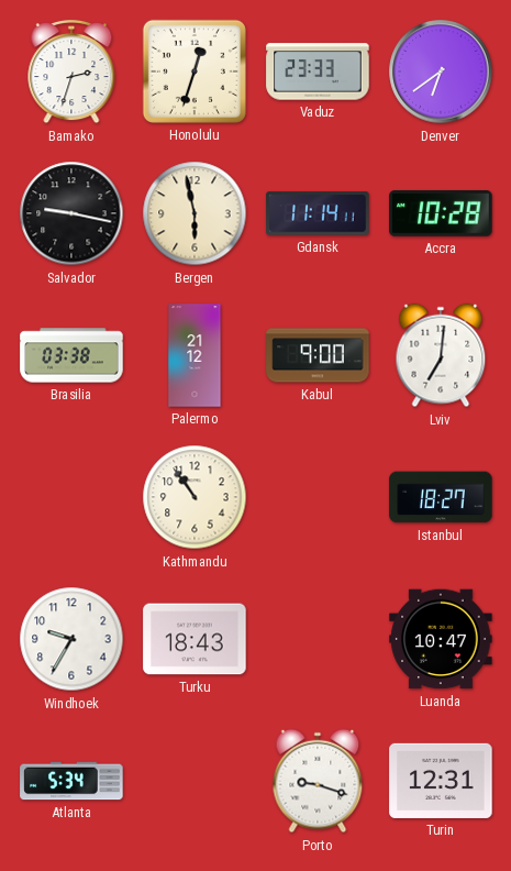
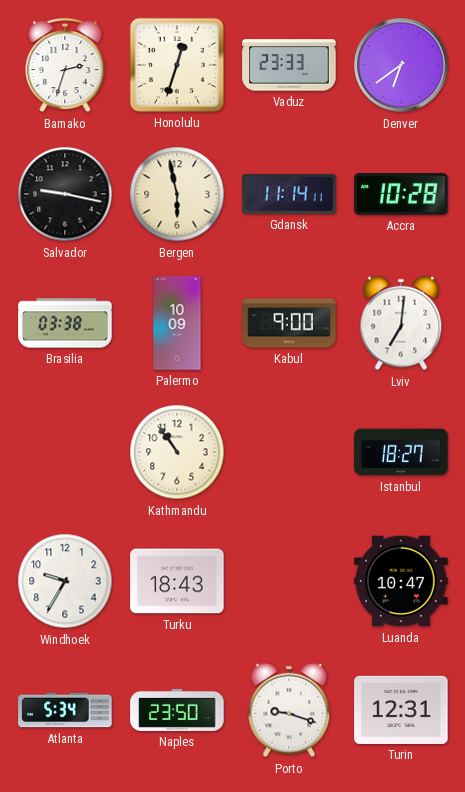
Palermo: 21:12 -> 10:09 (177, 323)
Naples: none -> 23:50 (177, 710)
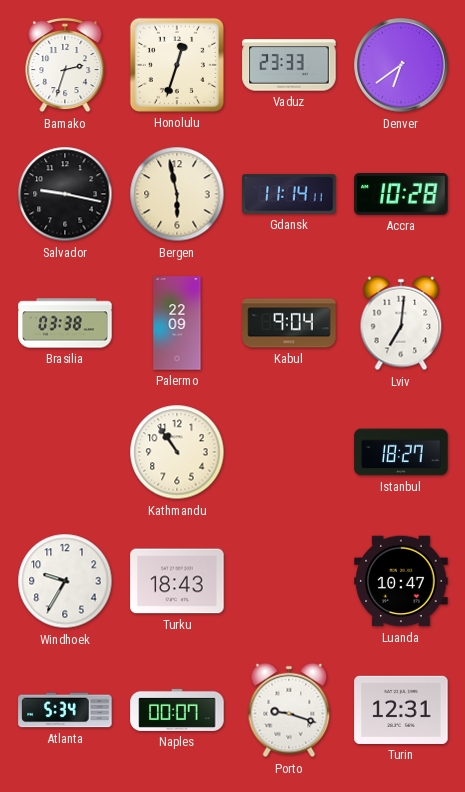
Palermo: 10:09 -> 22:09 (177, 323)
Kabul: 9:00 -> 9:04 (289, 323)
Naples: 23:50 -> 00:07 (177, 710)
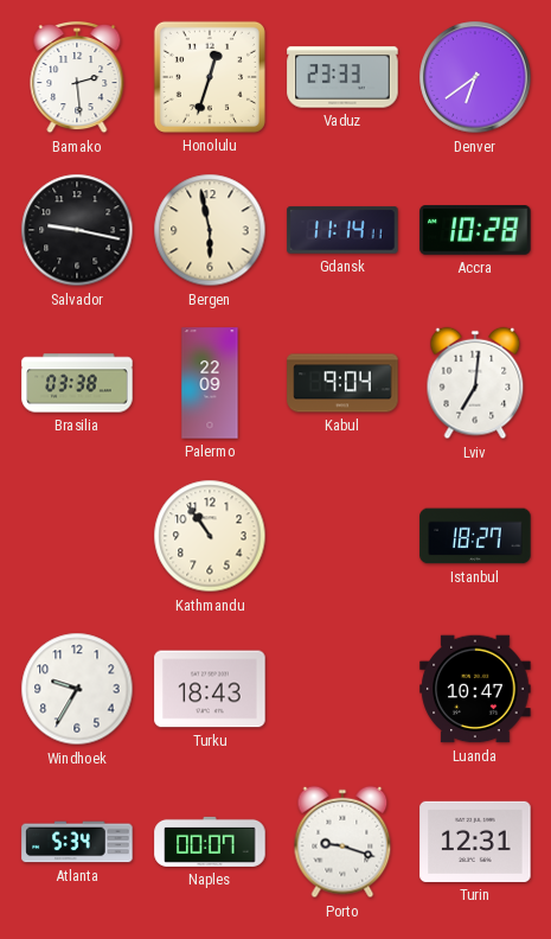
Bamako: 2:33 -> 2:29 (77, 77)
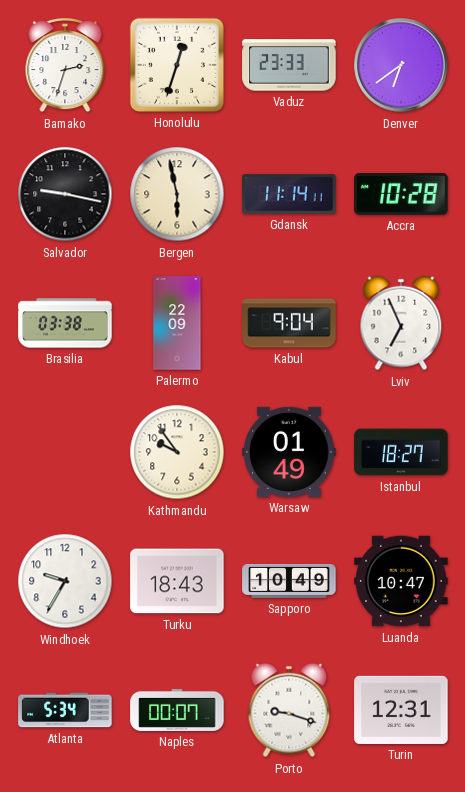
Bamako: 2:29 -> 2:33 (65, 65)
Lviv: 7:01 -> 6:56 (401, 323)
Kathmandu: 10:54 -> 9:54 (177, 452)
Warsaw: none -> 01:49 (289, 452)
Sapporo: none -> 10:49 (289, 581)
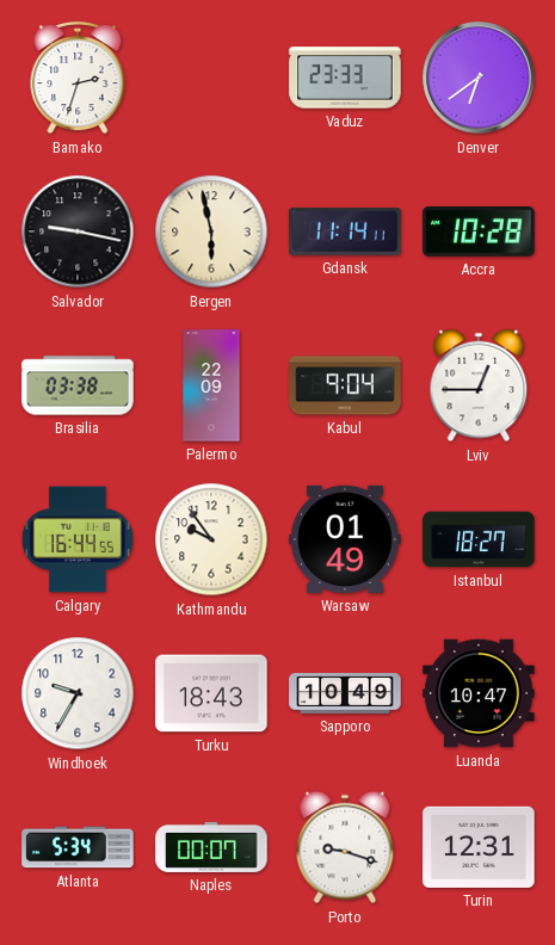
Honolulu: 12:33 -> none (177, 65)
Lviv: 6:56 -> 12:45 (479, 385)
Calgary: none -> 16:44 (78, 539)
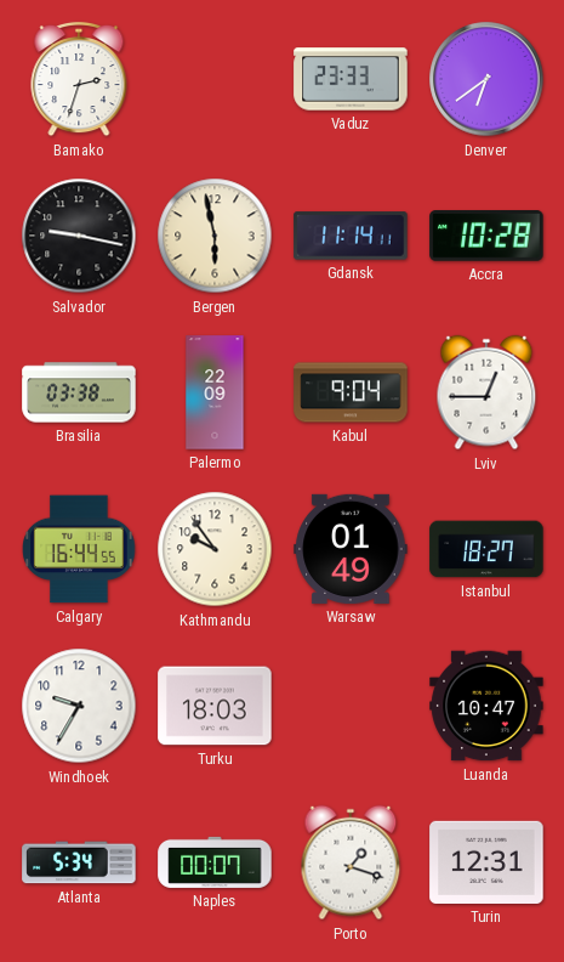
Turku: 18:43 -> 18:03 (215, 706)
Sapporo: 10:49 -> none (345, 693)
Porto: 9:18 -> 1:18 (351, 862)
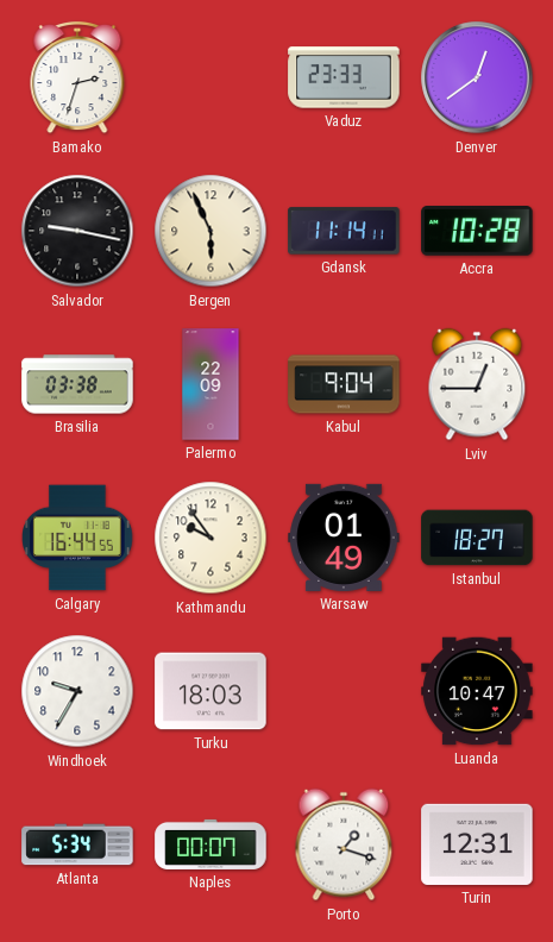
Denver: 6:39 -> 12:39 (477, 77)
Bergen: 5:58 -> 5:56 (210, 231)
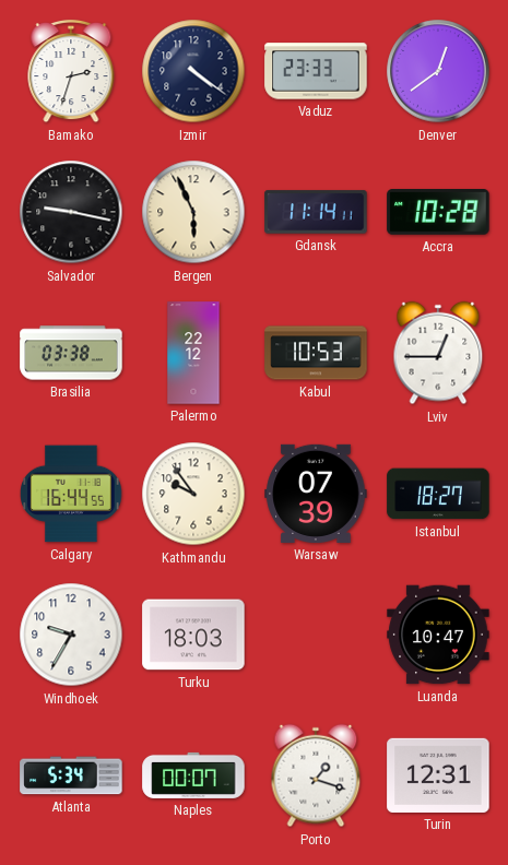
Izmir: none -> 4:21 (193, 71)
Palermo: 22:09 -> 22:12 (193, 353)
Kabul: 9:04 -> 10:53 (316, 353)
Warsaw: 01:49 -> 07:39 (316, 494)
